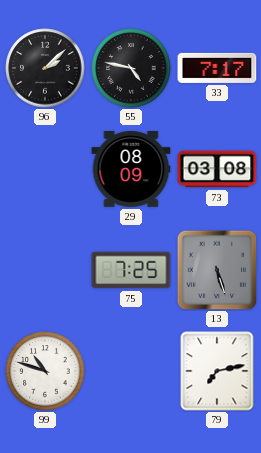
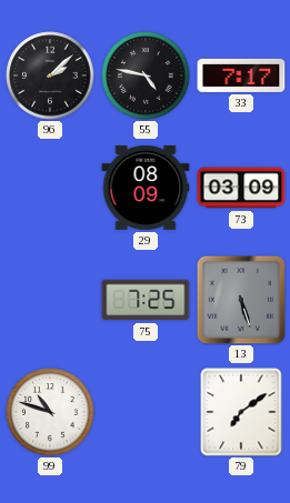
73: 03:08 -> 03:09 (241, 188)
79: 7:13 -> 7:09 (241, 412)
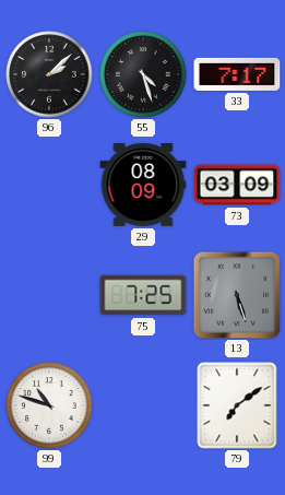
55: 4:47 -> 4:27 (143, 74)
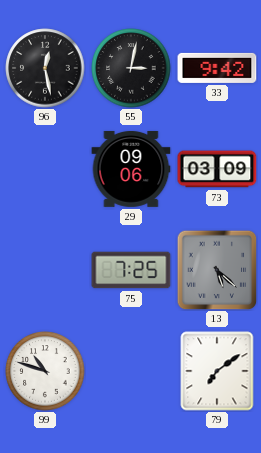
96: 2:08 -> 12:28 (45, 68)
55: 4:27 -> 3:02 (131, 68)
33: 7:17 -> 9:42 (217, 68)
29: 08:09 -> 09:06 (131, 169)
13: 5:27 -> 5:22 (217, 270)
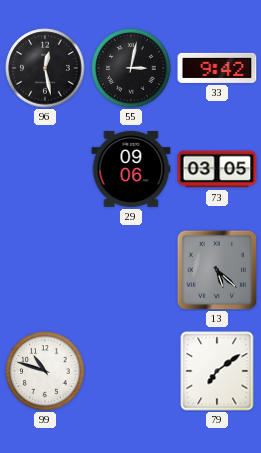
73: 03:09 -> 03:05 (217, 169)
75: 7:25 -> none (131, 270)
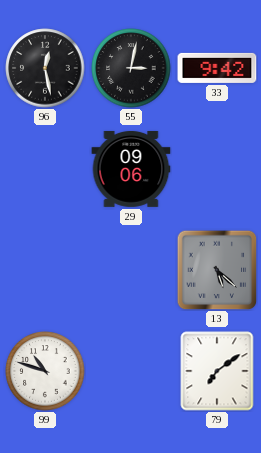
73: 03:05 -> none (217, 169)
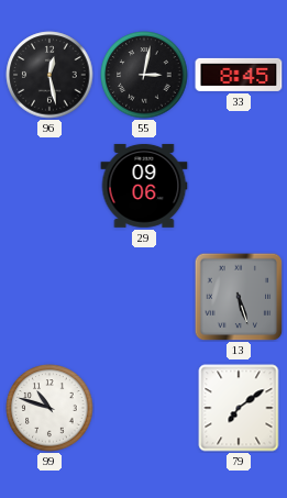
33: 9:42 -> 8:45 (239, 75)
13: 5:22 -> 5:27 (239, 297)
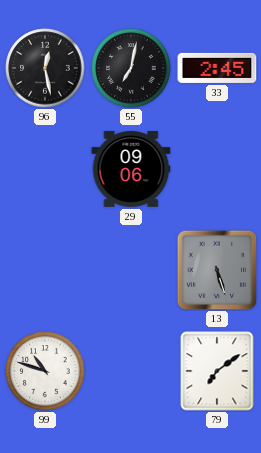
55: 3:02 -> 7:02 (131, 68)
33: 8:45 -> 2:45 (217, 68)
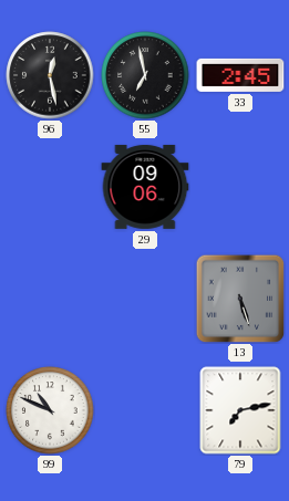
55: 7:02 -> 6:58 (145, 75)
99: 10:48 -> 10:49 (50, 410)
79: 7:09 -> 7:13 (240, 410)
